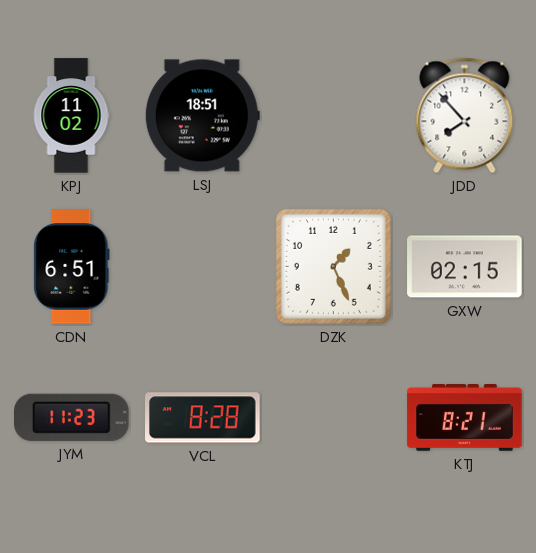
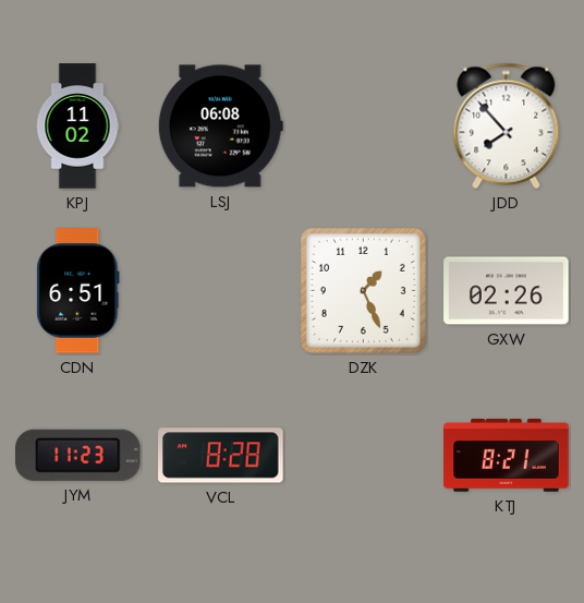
LSJ: 18:51 -> 06:08 (220, 126)
GXW: 02:15 -> 02:26 (507, 291)
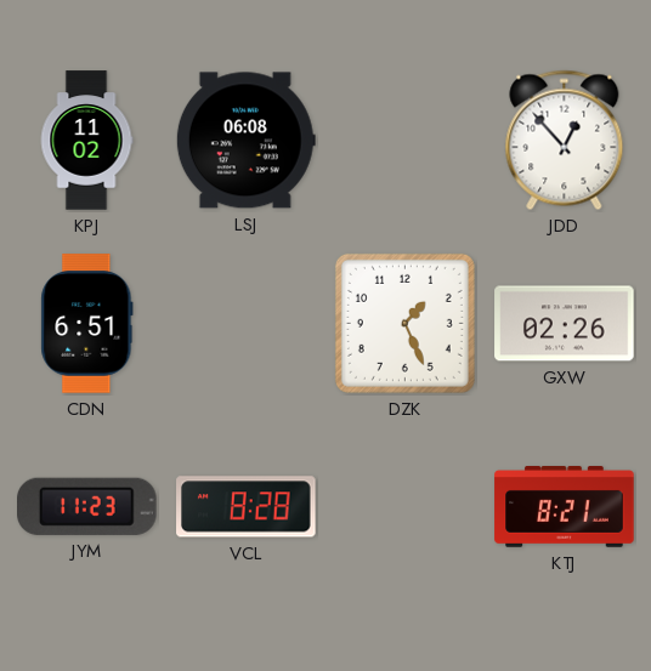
JDD: 7:53 -> 12:53 (565, 141)
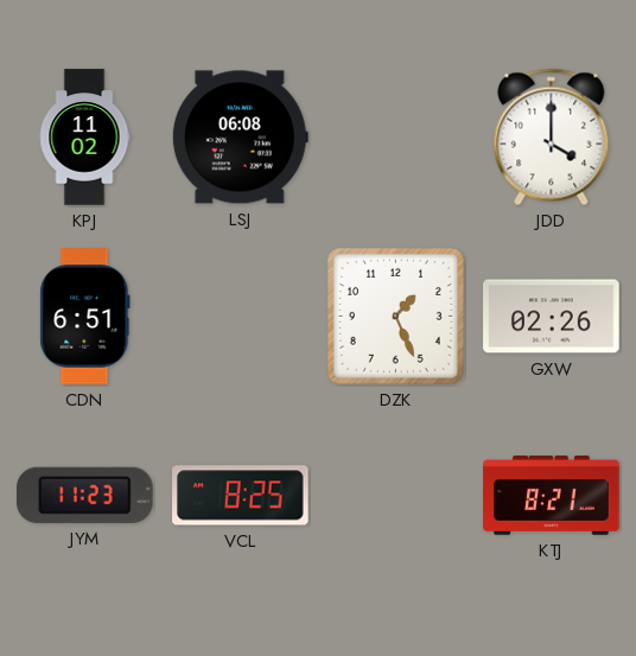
JDD: 12:53 -> 4:00 (552, 138)
VCL: 8:28 -> 8:25 (241, 496)
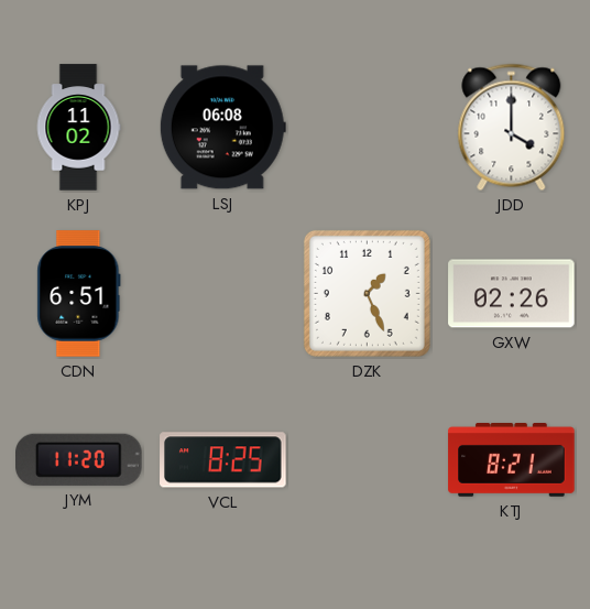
JYM: 11:23 -> 11:20 (79, 459)
